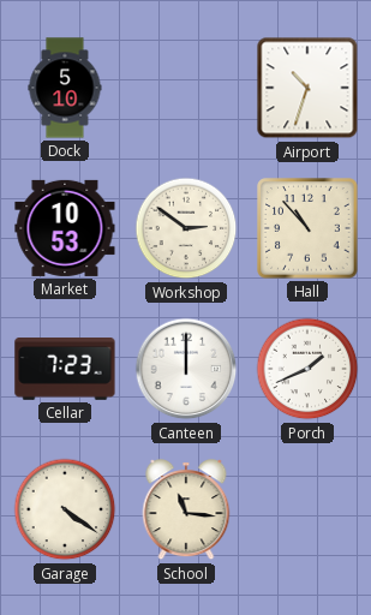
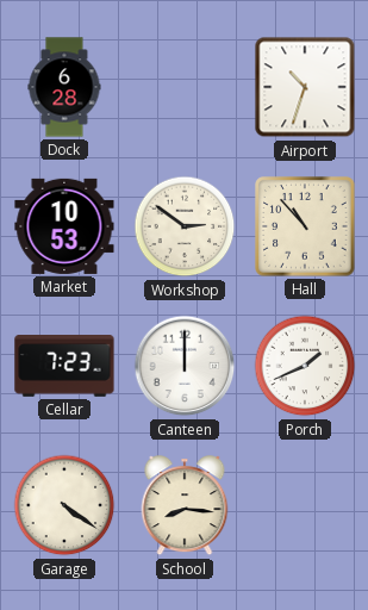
Dock: 5:10 -> 6:28 (64, 87)
School: 11:16 -> 8:16 (185, 506)
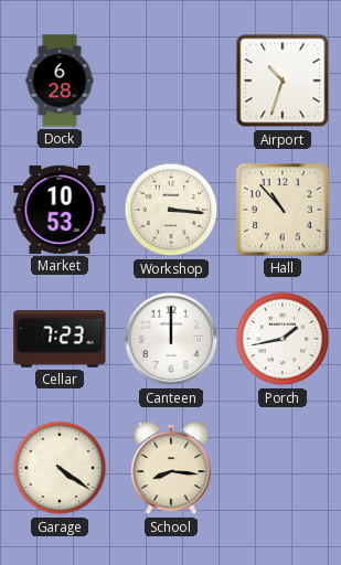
Workshop: 2:51 -> 3:16 (171, 210)
Porch: 1:41 -> 1:43 (283, 339)
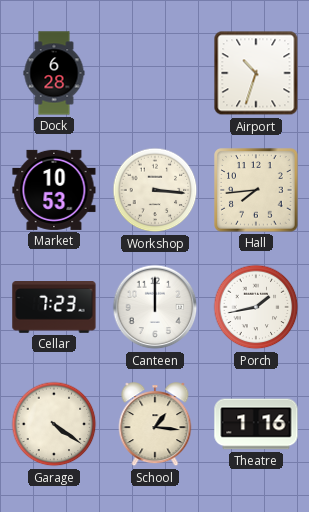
Hall: 10:53 -> 7:44 (256, 190)
School: 8:16 -> 1:16 (155, 425)
Theatre: none -> 1:16 (256, 424)
